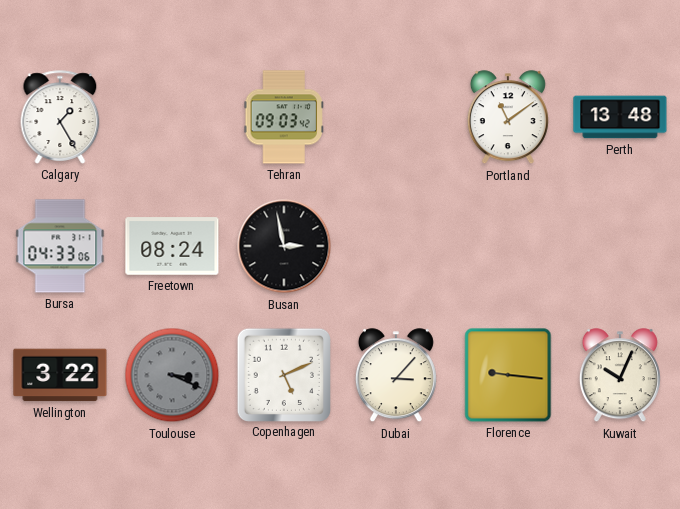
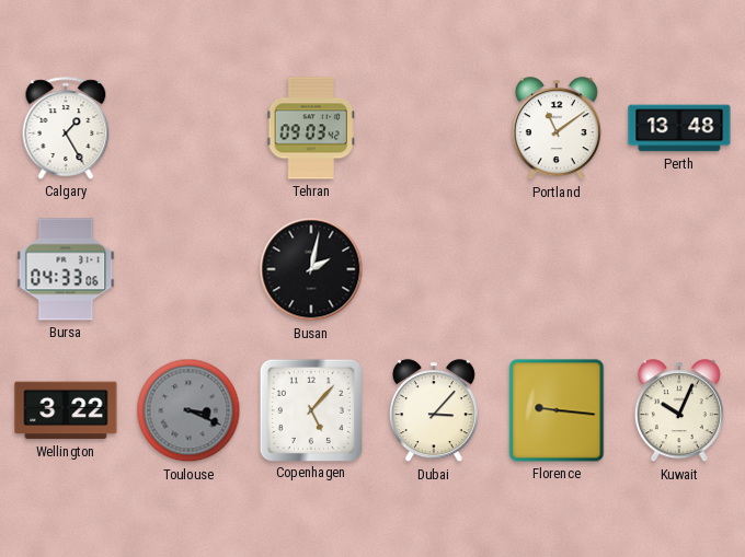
Freetown: 08:24 -> none (172, 246)
Busan: 2:58 -> 2:02 (311, 269)
Copenhagen: 5:11 -> 5:07 (310, 409)
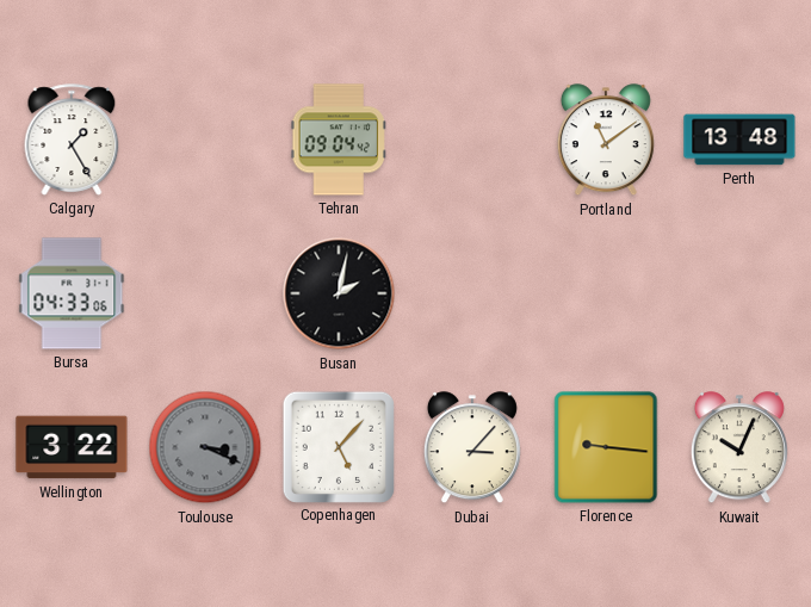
Tehran: 09:03 -> 09:04 (339, 140)
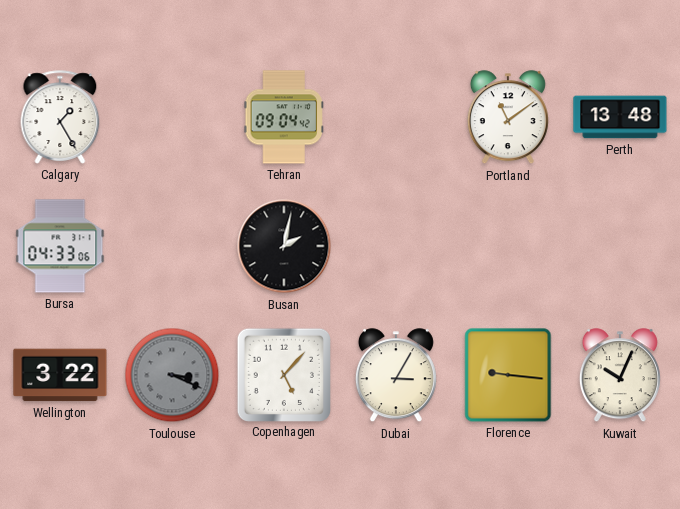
Dubai: 3:07 -> 3:05 (396, 376)
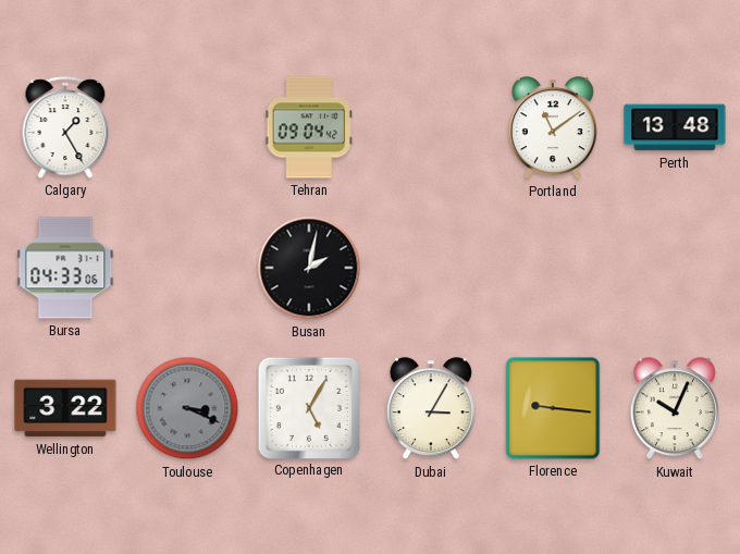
Copenhagen: 5:07 -> 5:05 (308, 407)
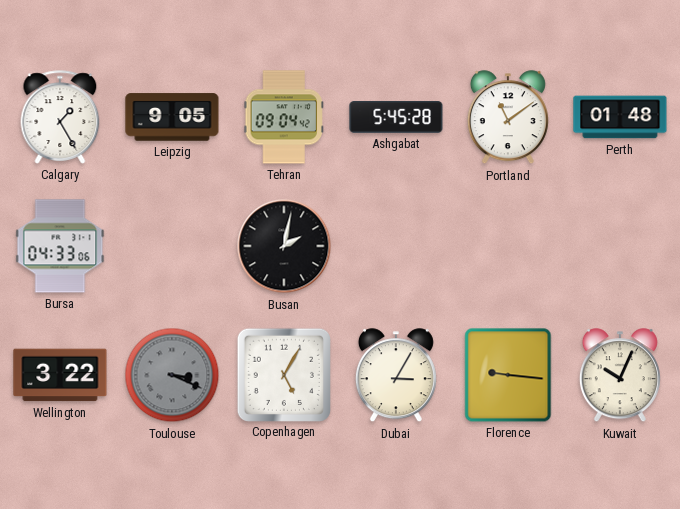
Leipzig: none -> 9:05 (172, 117)
Ashgabat: none -> 5:45 (396, 118)
Perth: 13:48 -> 01:48 (620, 117)
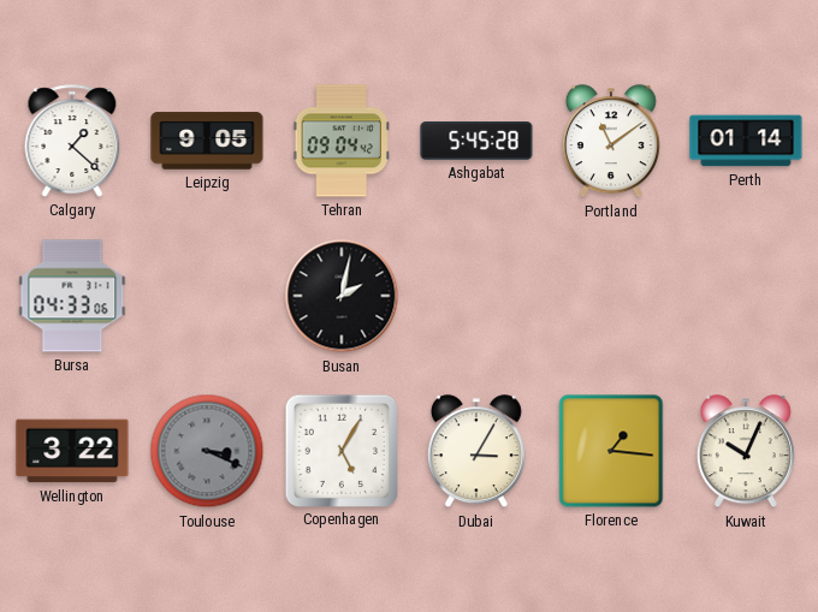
Calgary: 1:25 -> 1:22 (72, 141)
Perth: 01:48 -> 01:14 (746, 141)
Florence: 9:16 -> 1:16 (611, 451)
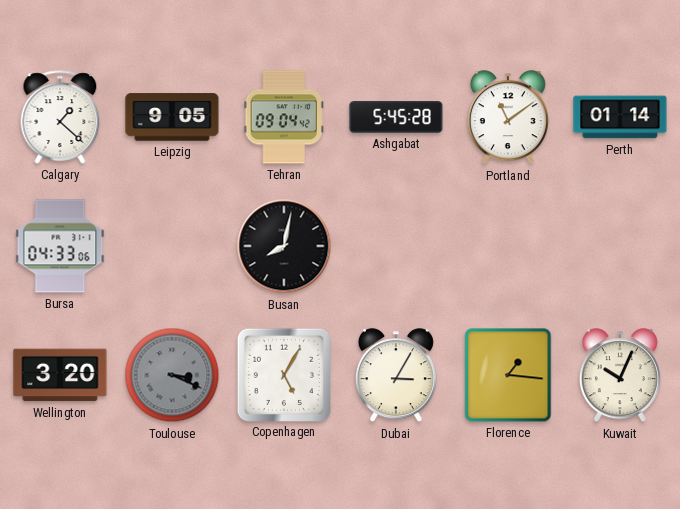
Busan: 2:02 -> 8:02 (284, 246)
Wellington: 3:22 -> 3:20 (60, 375)
